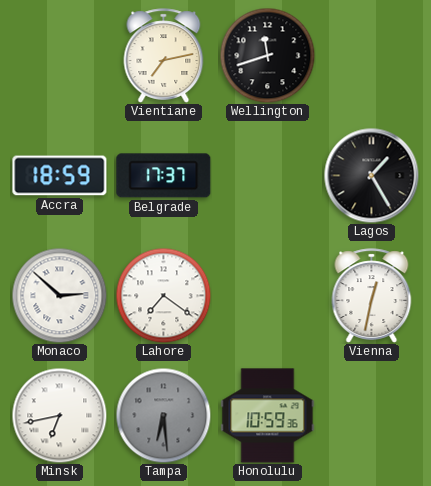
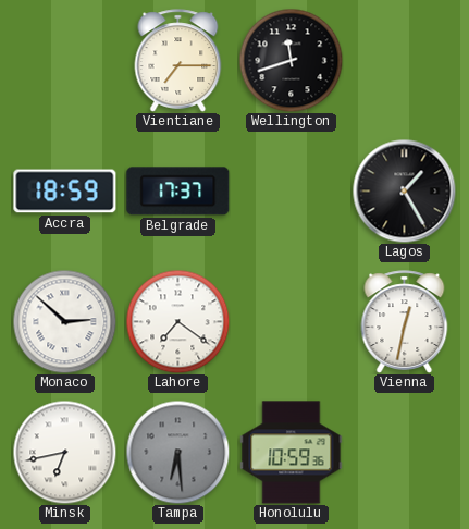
Vientiane: 7:13 -> 7:15 (178, 61)
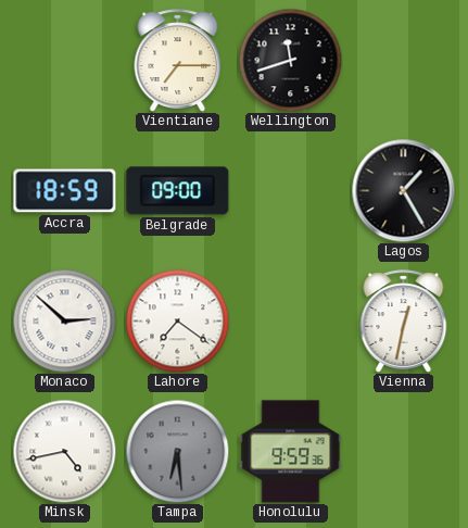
Belgrade: 17:37 -> 09:00 (178, 191)
Minsk: 6:43 -> 4:43 (64, 451)
Honolulu: 10:59 -> 9:59 (291, 452)
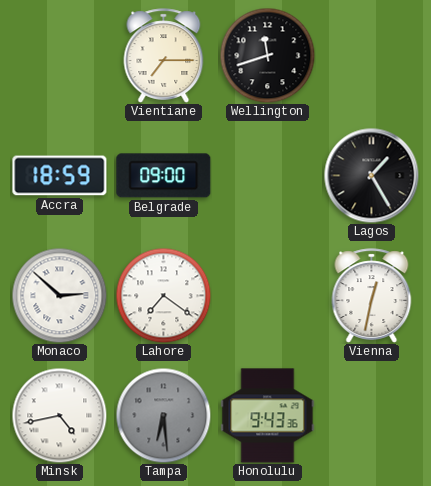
Honolulu: 9:59 -> 9:43 (268, 416)
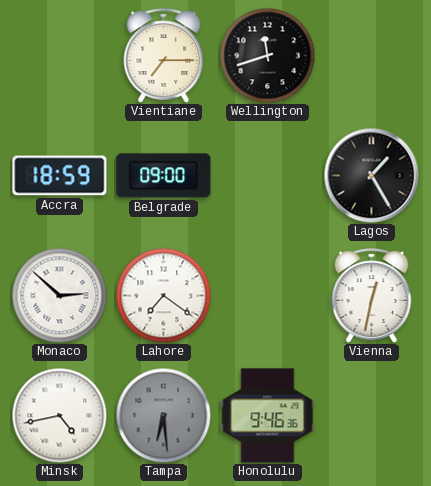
Honolulu: 9:43 -> 9:46 (268, 416)
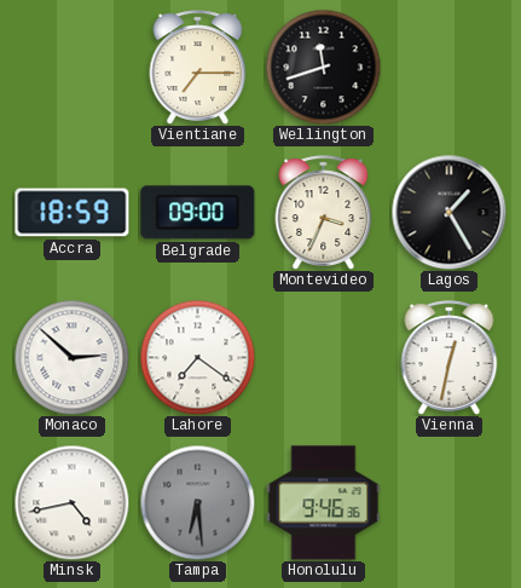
Montevideo: none -> 3:34 (324, 213)
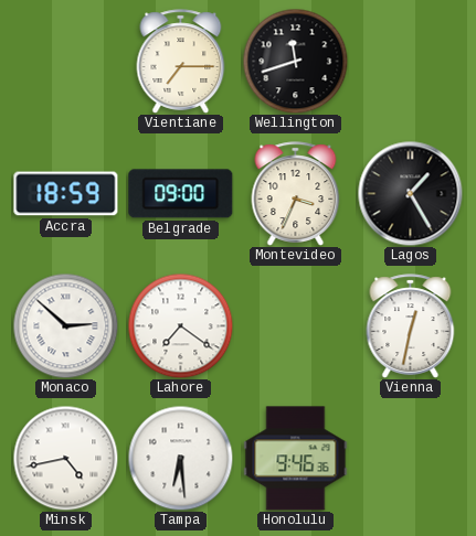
Tampa dial: grey -> white (180, 458)
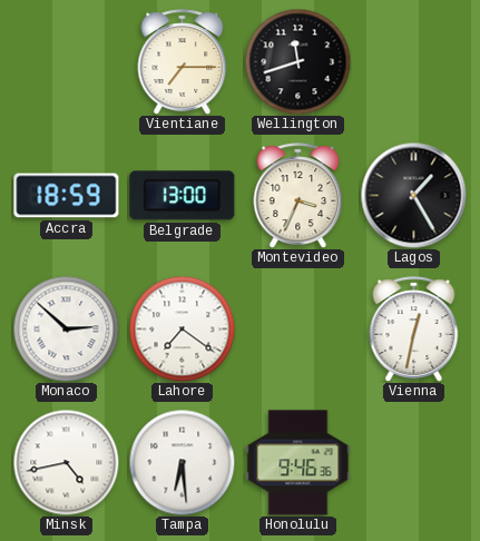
Belgrade: 09:00 -> 13:00 (183, 196)
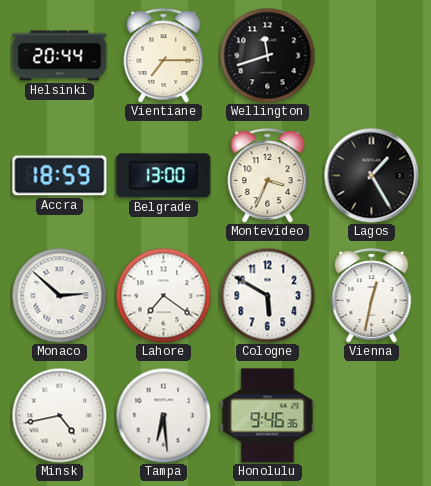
Helsinki: none -> 20:44 (60, 56)
Cologne: none -> 5:50 (267, 295)
